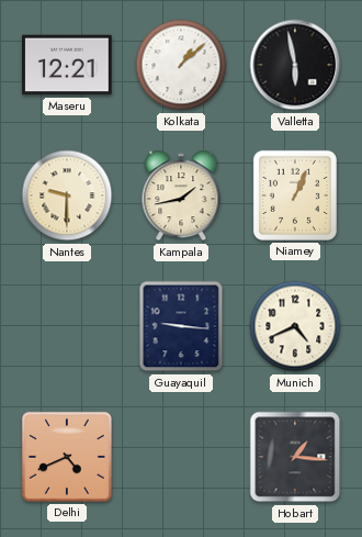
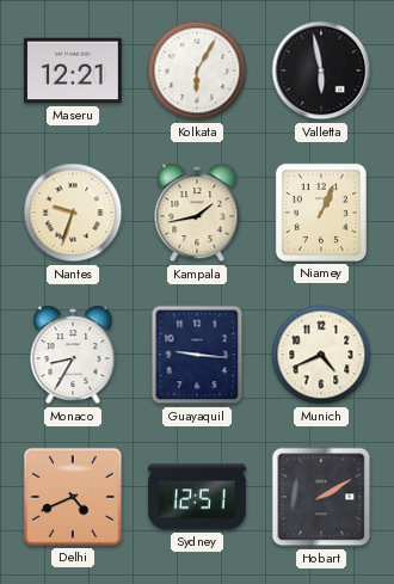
Kolkata: 1:08 -> 6:05 (197, 70)
Nantes: 9:30 -> 9:33 (73, 213)
Monaco: none -> 8:35 (73, 355)
Sydney: none -> 12:51 (197, 497)
Hobart: 1:16 -> 2:10 (321, 497)
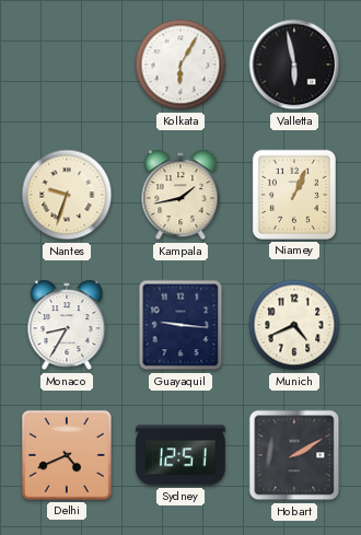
Maseru: 12:21 -> none (73, 70)
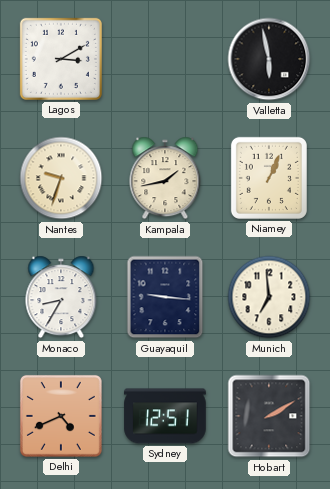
Lagos: none -> 3:10 (61, 59)
Kolkata: 6:05 -> none (180, 65)
Munich: 4:41 -> 6:59 (269, 297)
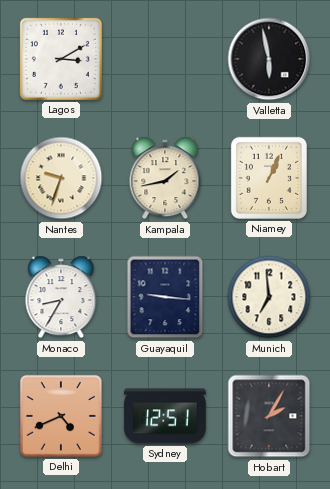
Hobart: 2:10 -> 2:05 (269, 416)
